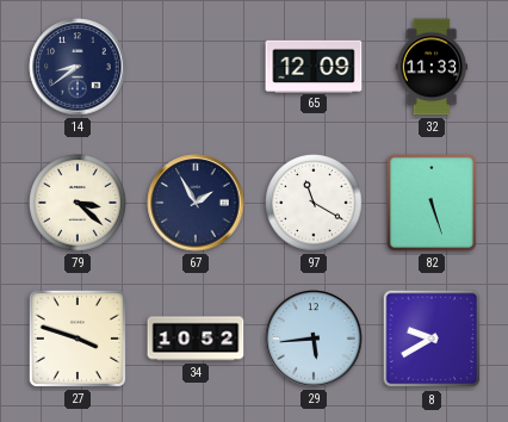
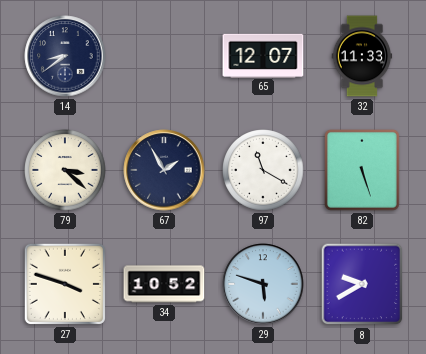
65: 12:09 -> 12:07 (263, 55)
29: 5:44 -> 5:48 (263, 284)
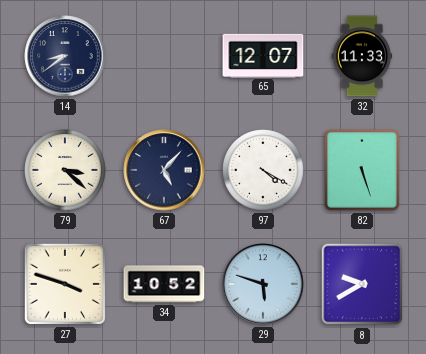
67: 1:55 -> 5:07 (164, 170)
97: 11:20 -> 4:20 (263, 170)
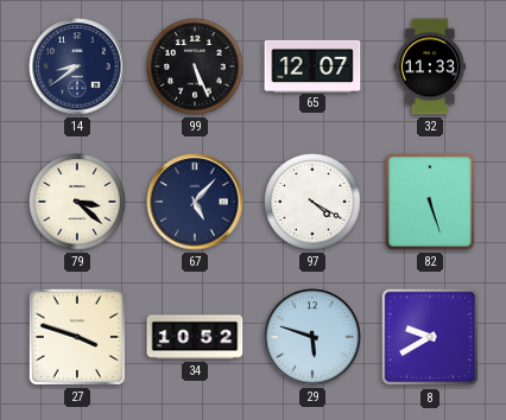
99: none -> 5:26 (195, 66)
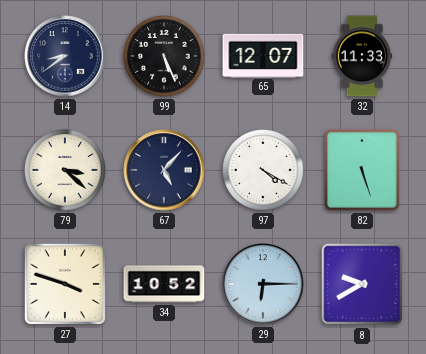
29: 5:48 -> 6:15 (263, 284)
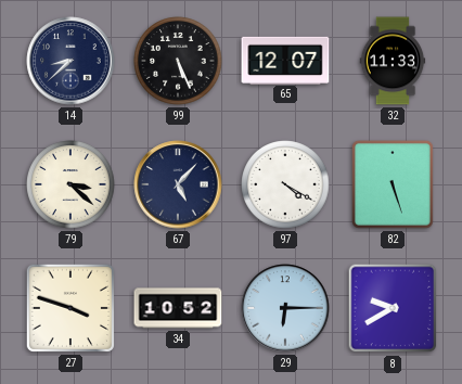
14: 8:39 -> 8:38 (70, 61)
